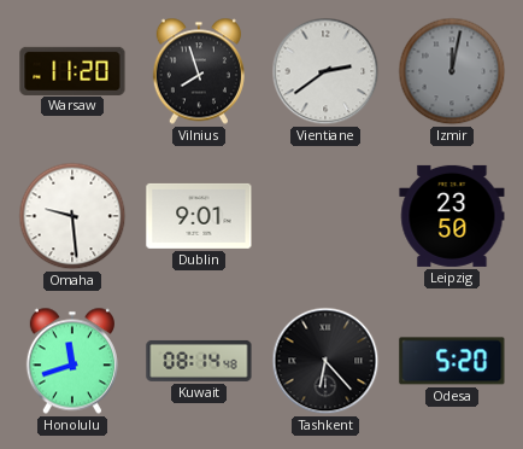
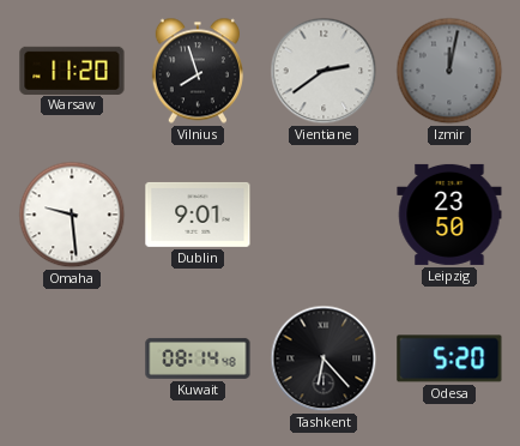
Honolulu: 11:42 -> none (72, 361)
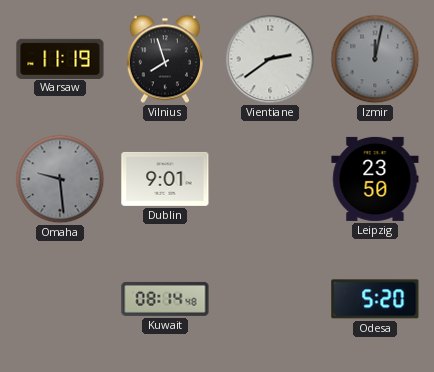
Warsaw: 11:20 -> 11:19 (60, 58)
Omaha dial: white -> grey (60, 179)
Tashkent: 6:23 -> none (324, 358)
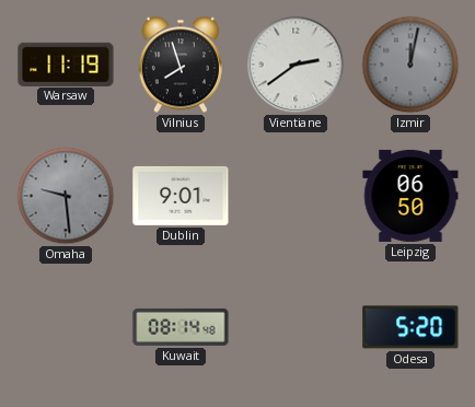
Leipzig: 23:50 -> 06:50 (410, 196)
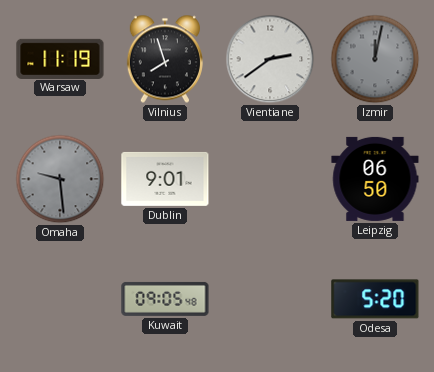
Kuwait: 08:14 -> 09:05 (165, 299)
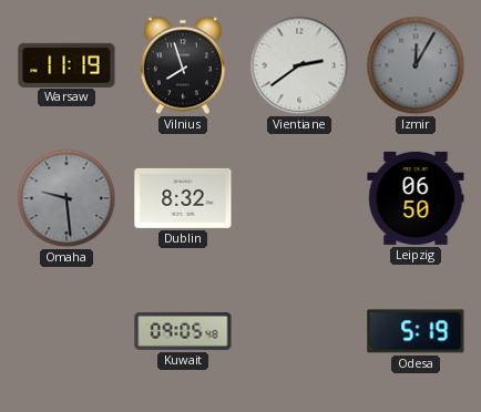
Izmir: 12:02 -> 12:05 (416, 65)
Dublin: 9:01 -> 8:32 (183, 198)
Odesa: 5:20 -> 5:19 (416, 331)
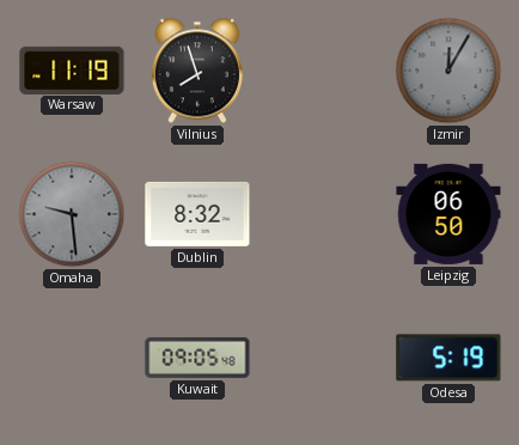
Vientiane: 2:39 -> none (299, 65)
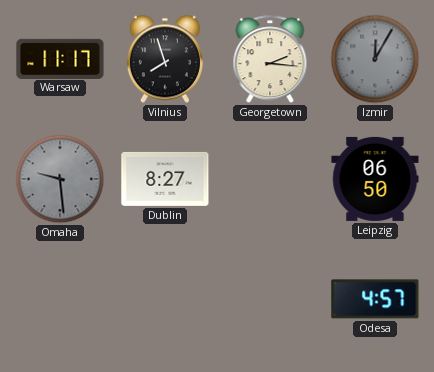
Warsaw: 11:19 -> 11:17 (60, 58)
Georgetown: none -> 2:16 (270, 60)
Dublin: 8:32 -> 8:27 (165, 179)
Kuwait: 09:05 -> none (197, 358)
Odesa: 5:19 -> 4:57 (375, 299)
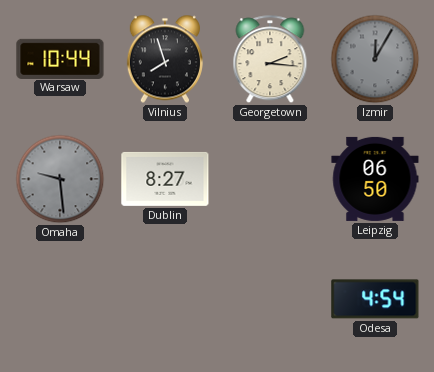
Warsaw: 11:17 -> 10:44 (60, 58)
Odesa: 4:57 -> 4:54 (375, 299)
